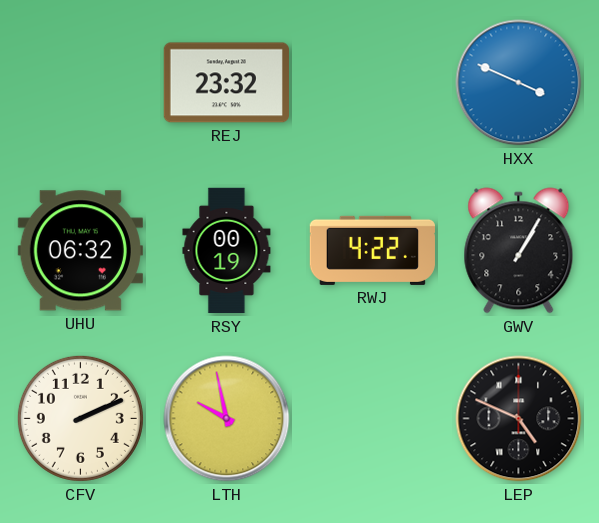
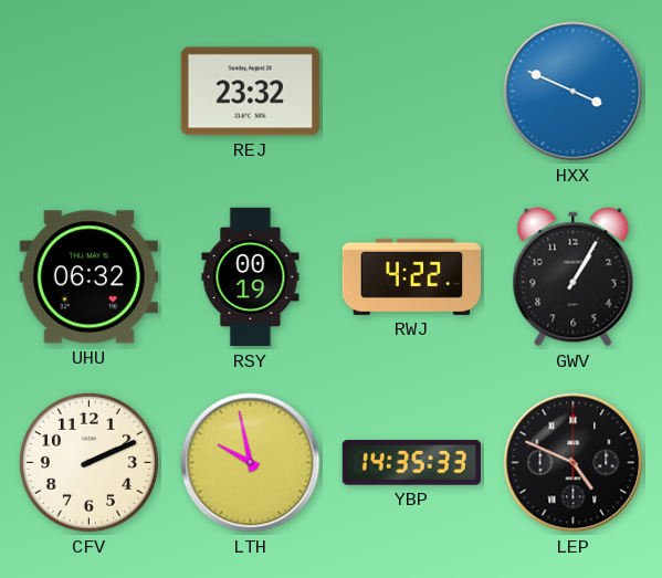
YBP: none -> 14:35 (411, 463)
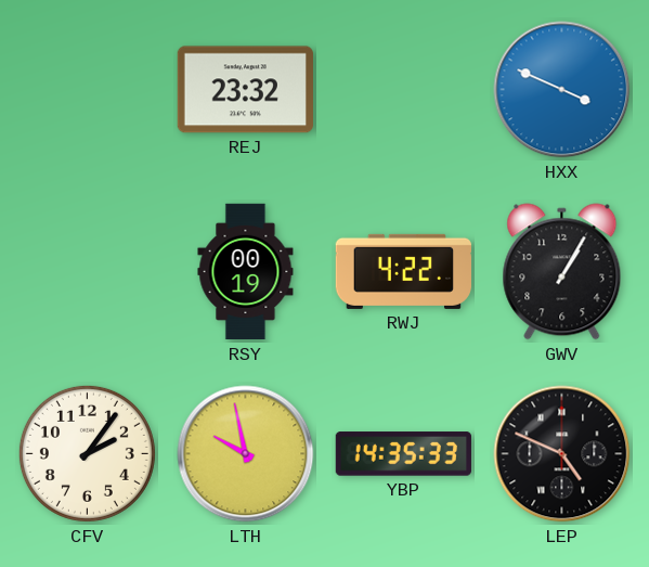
UHU: 06:32 -> none (88, 277)
CFV: 2:11 -> 2:06 (87, 453)
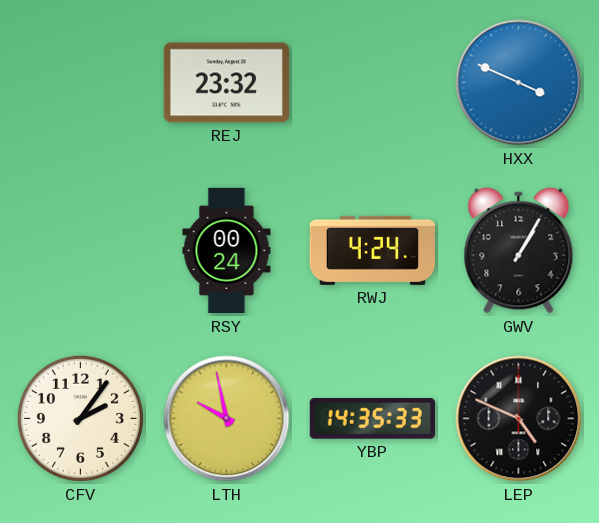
RSY: 00:19 -> 00:24 (227, 251)
RWJ: 4:22 -> 4:24 (372, 250)
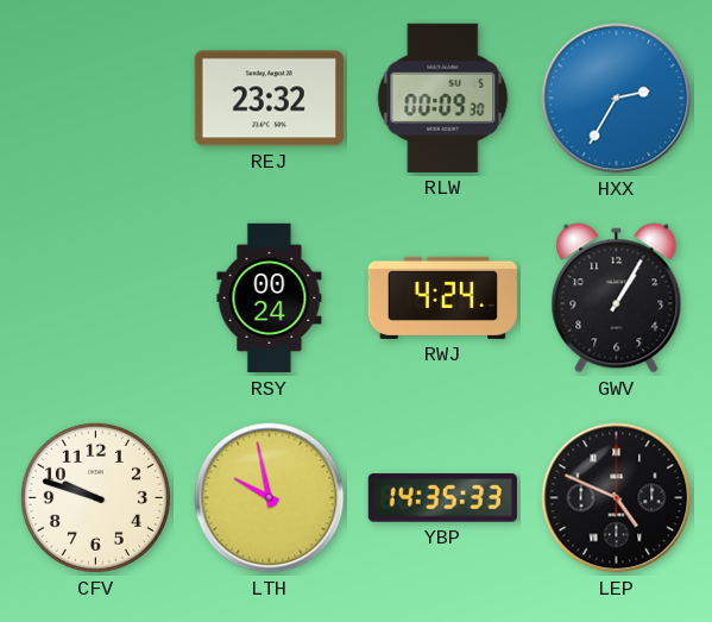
RLW: none -> 00:09 (443, 98)
HXX: 3:49 -> 2:35 (617, 99)
CFV: 2:06 -> 9:48 (95, 497)
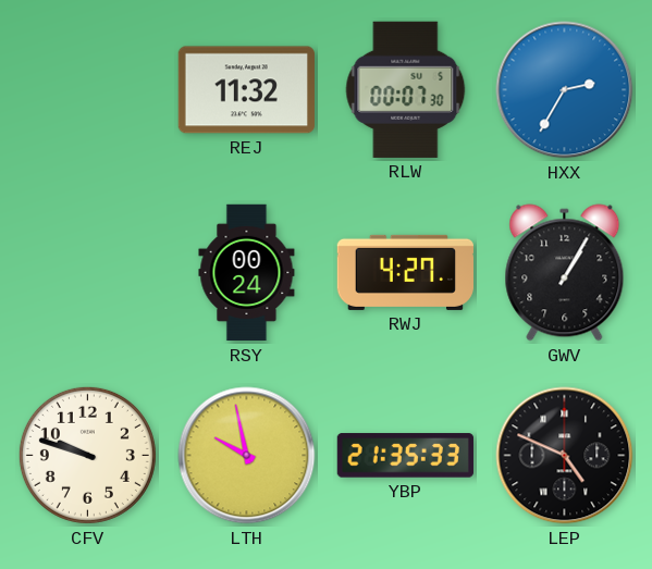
REJ: 23:32 -> 11:32 (246, 90)
RLW: 00:09 -> 00:07 (406, 89)
RWJ: 4:24 -> 4:27 (405, 272)
YBP: 14:35 -> 21:35 (405, 456)
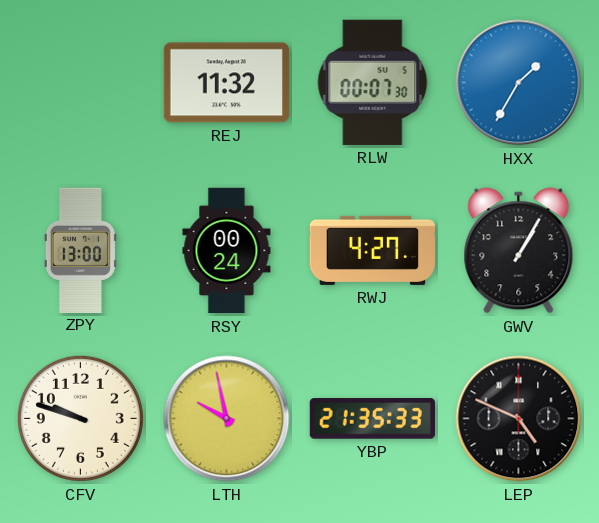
HXX: 2:35 -> 1:35 (519, 83)
ZPY: none -> 13:00 (80, 250)
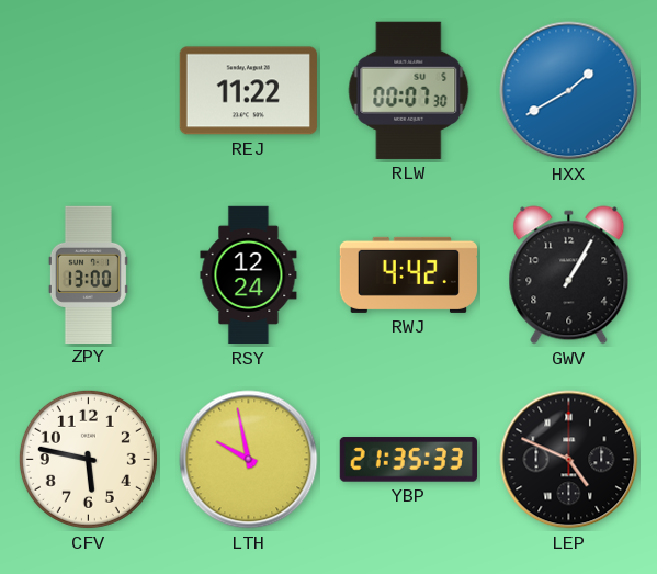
REJ: 11:32 -> 11:22 (248, 91)
HXX: 1:35 -> 1:40 (569, 91)
RSY: 00:24 -> 12:24 (249, 275)
RWJ: 4:27 -> 4:42 (408, 274)
CFV: 9:48 -> 5:47 (88, 459)
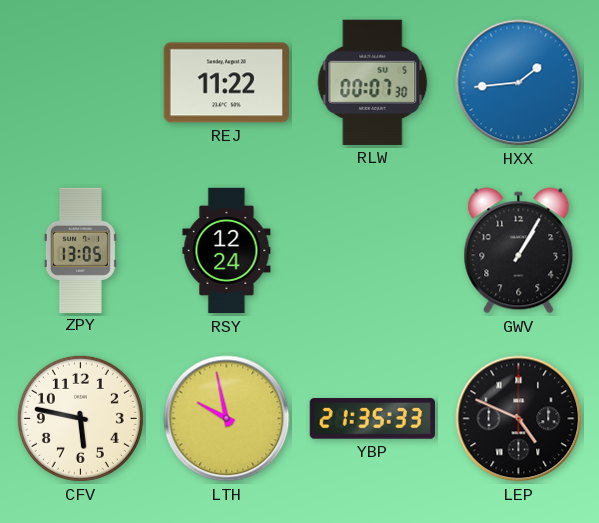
HXX: 1:40 -> 1:44 (519, 83)
ZPY: 13:00 -> 13:05 (80, 250)
RWJ: 4:42 -> none (408, 274)
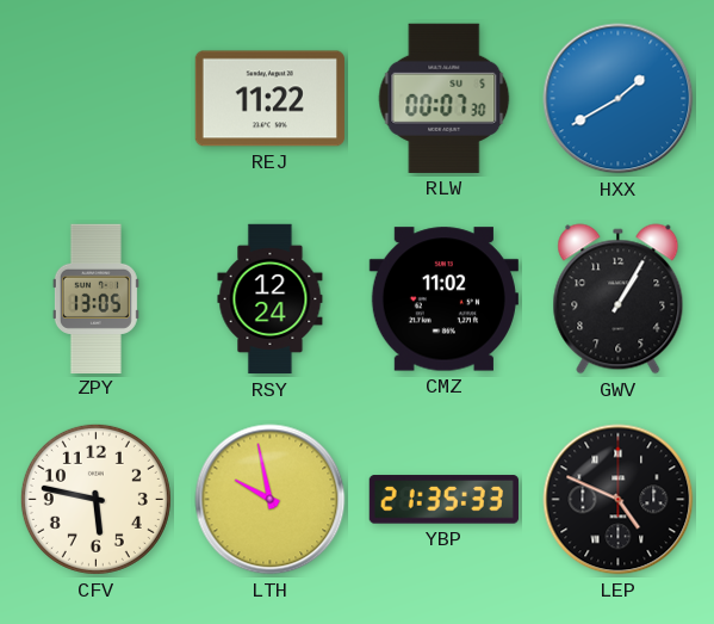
HXX: 1:44 -> 1:40 (619, 99)
CMZ: none -> 11:02 (443, 299)
